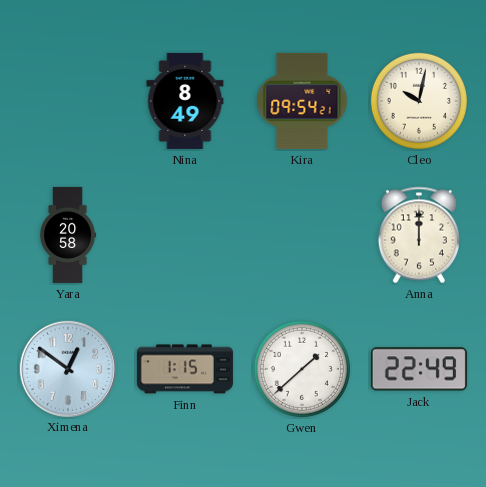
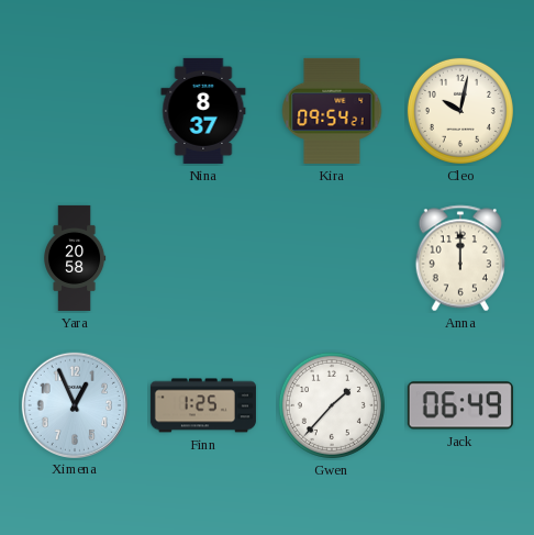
Nina: 8:49 -> 8:37 (203, 111)
Ximena: 12:51 -> 12:56 (74, 404)
Finn: 1:15 -> 1:25 (203, 405)
Gwen: 1:38 -> 1:37 (332, 405)
Jack: 22:49 -> 06:49 (460, 405)
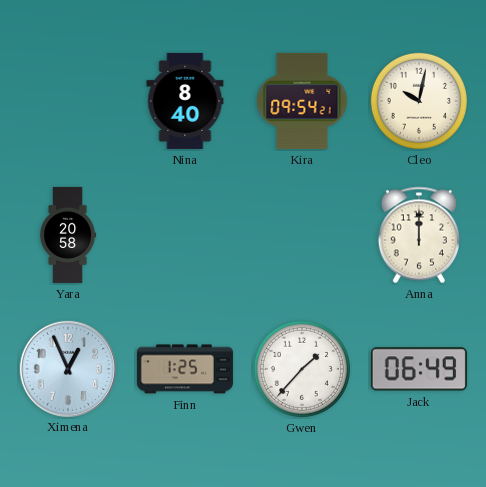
Nina: 8:37 -> 8:40 (185, 101)
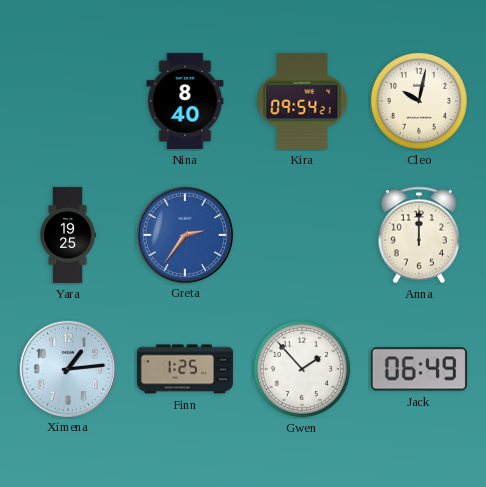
Yara: 20:58 -> 19:25 (69, 235)
Greta: none -> 2:36 (184, 234)
Ximena: 12:56 -> 1:14 (67, 368)
Gwen: 1:37 -> 1:53 (302, 369)
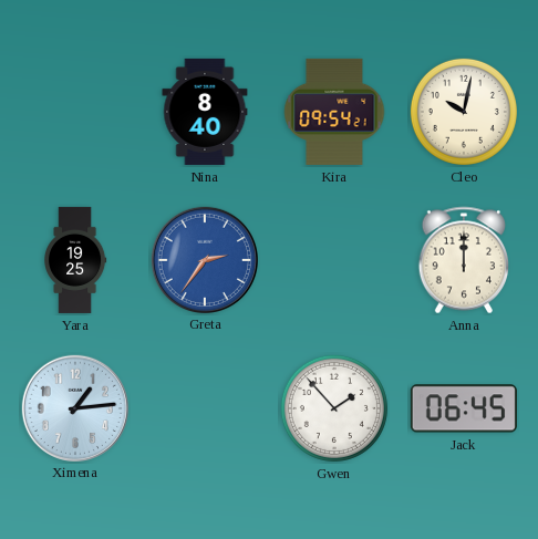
Finn: 1:25 -> none (185, 369)
Jack: 06:49 -> 06:45 (464, 408)
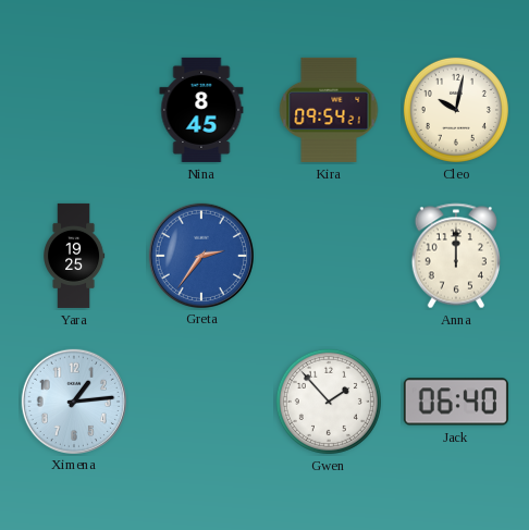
Nina: 8:40 -> 8:45 (201, 110)
Jack: 06:45 -> 06:40 (456, 402)
